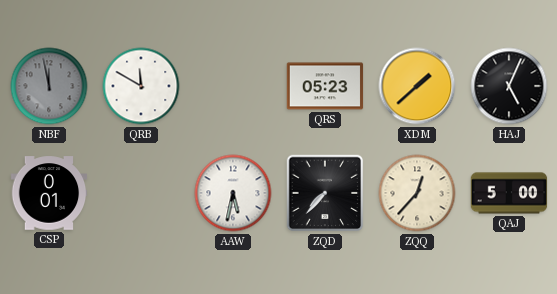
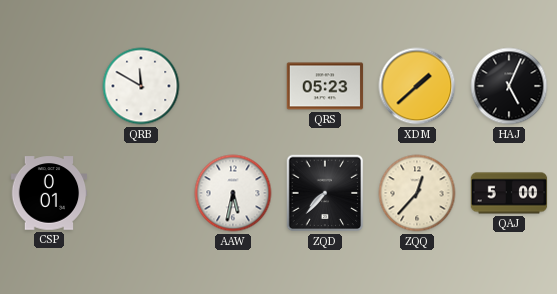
NBF: 11:58 -> none (49, 86)
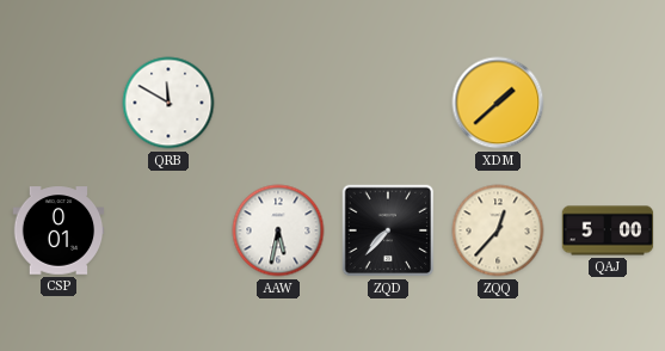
QRS: 05:23 -> none (325, 86)
HAJ: 5:04 -> none (509, 86)
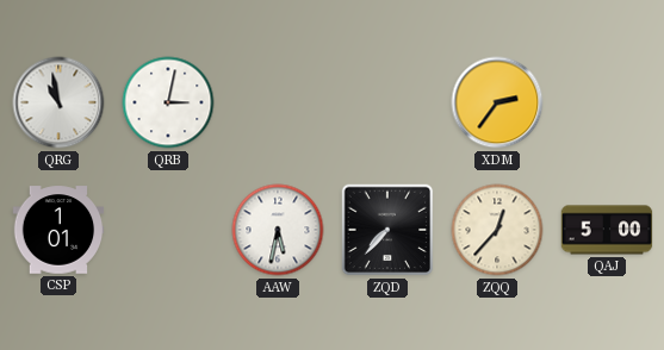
QRG: none -> 10:58 (58, 102)
QRB: 11:50 -> 3:02 (168, 102)
XDM: 1:38 -> 2:36 (497, 102)
CSP: 0:01 -> 1:01 (58, 230)
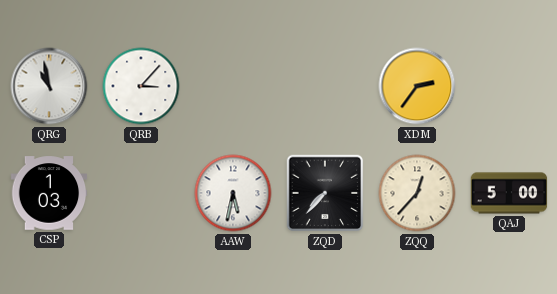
QRB: 3:02 -> 3:07 (141, 86)
CSP: 1:01 -> 1:03 (49, 193)
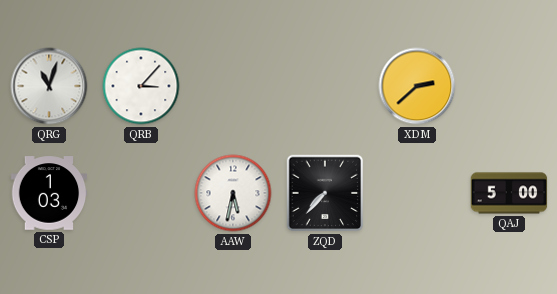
QRG: 10:58 -> 11:03 (49, 86)
XDM: 2:36 -> 2:38 (417, 86)
ZQQ: 12:37 -> none (417, 193)
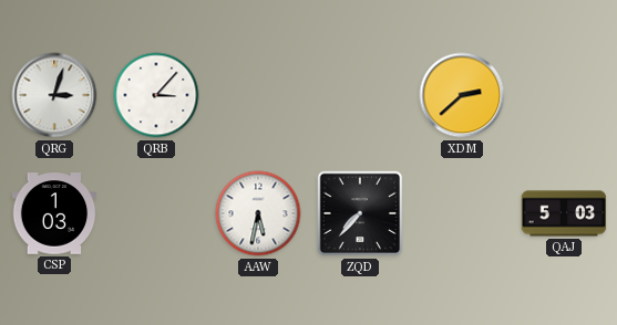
QRG: 11:03 -> 3:03 (54, 95)
QAJ: 5:00 -> 5:03 (564, 213)
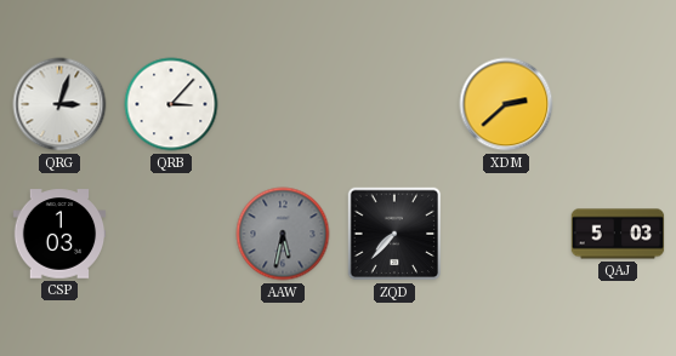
AAW dial: white -> grey (283, 234)
